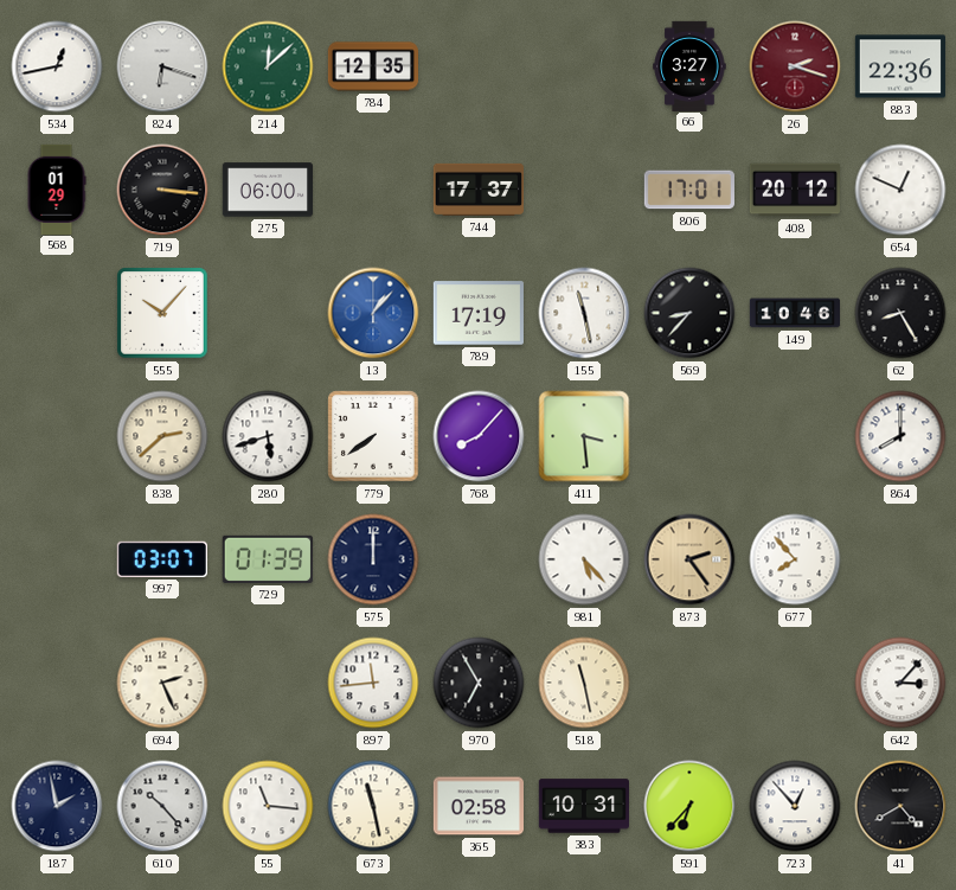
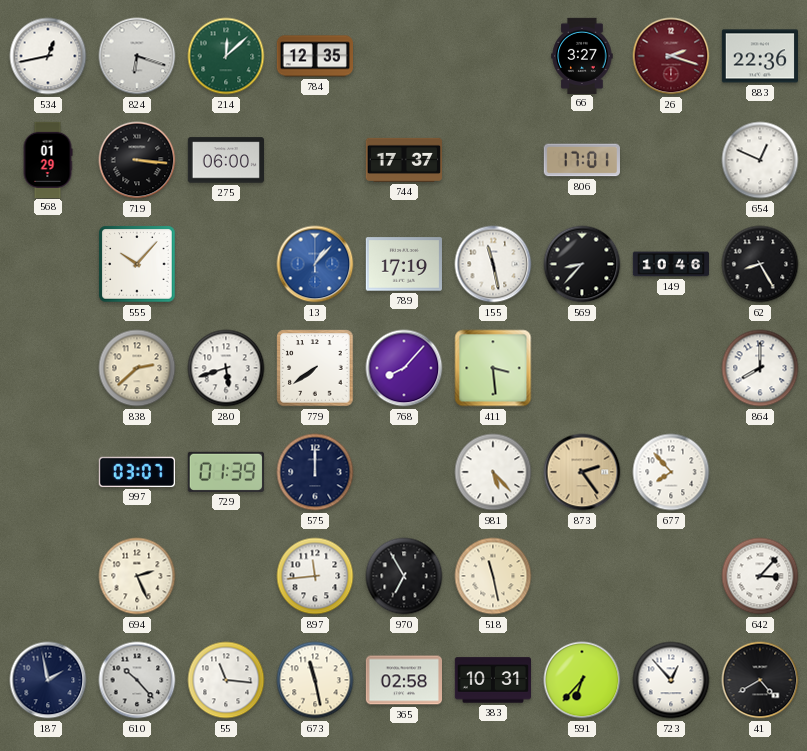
408: 20:12 -> none (794, 190)
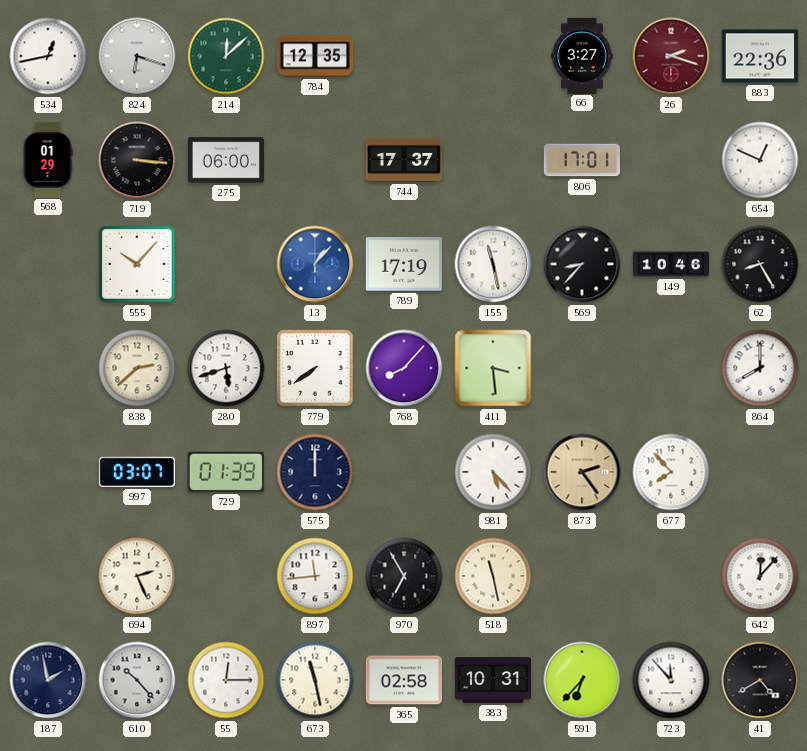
642: 3:07 -> 12:07 (760, 576)
55: 11:16 -> 12:15 (226, 680)
723: 12:53 -> 11:53 (671, 680)
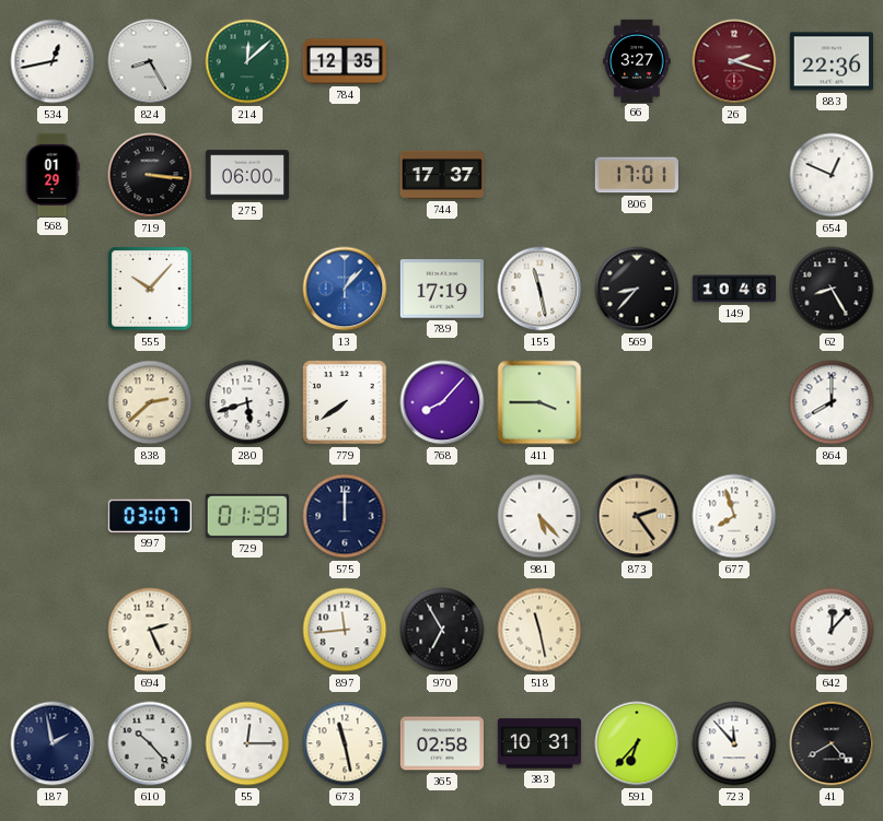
824: 6:18 -> 8:25 (150, 61)
411: 3:29 -> 3:45 (539, 402)
677: 7:53 -> 7:57 (734, 516)
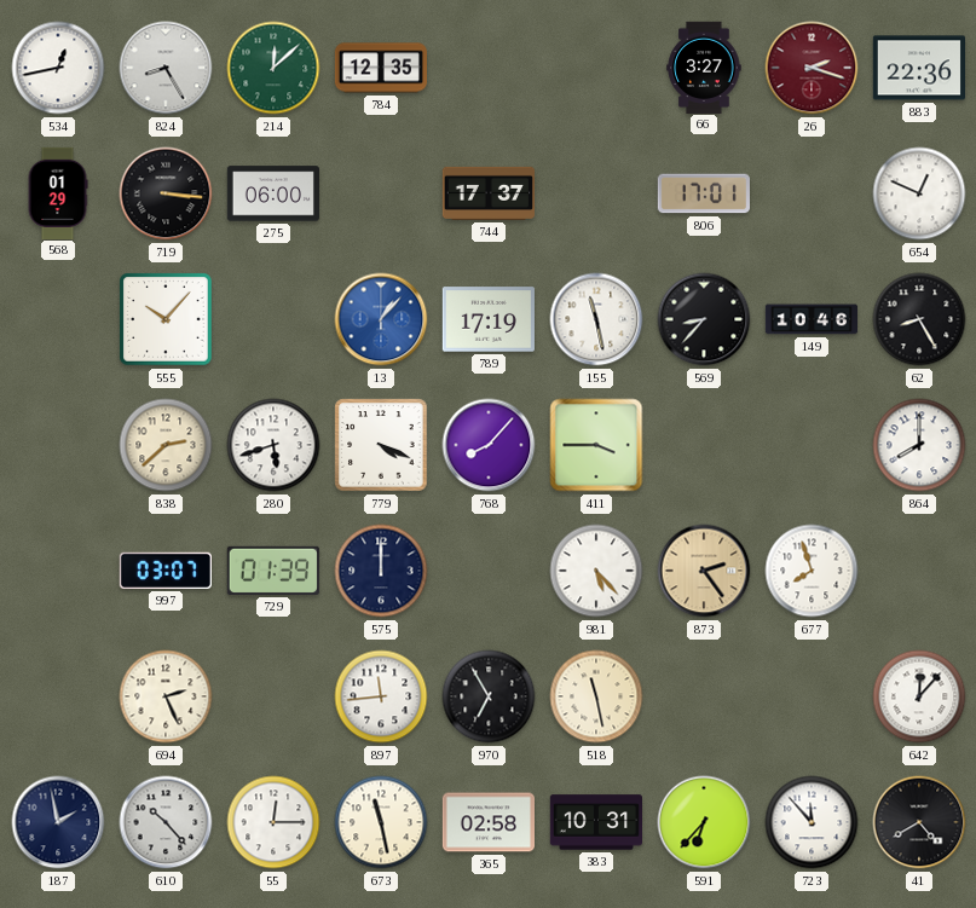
779: 7:39 -> 4:19 (381, 445)
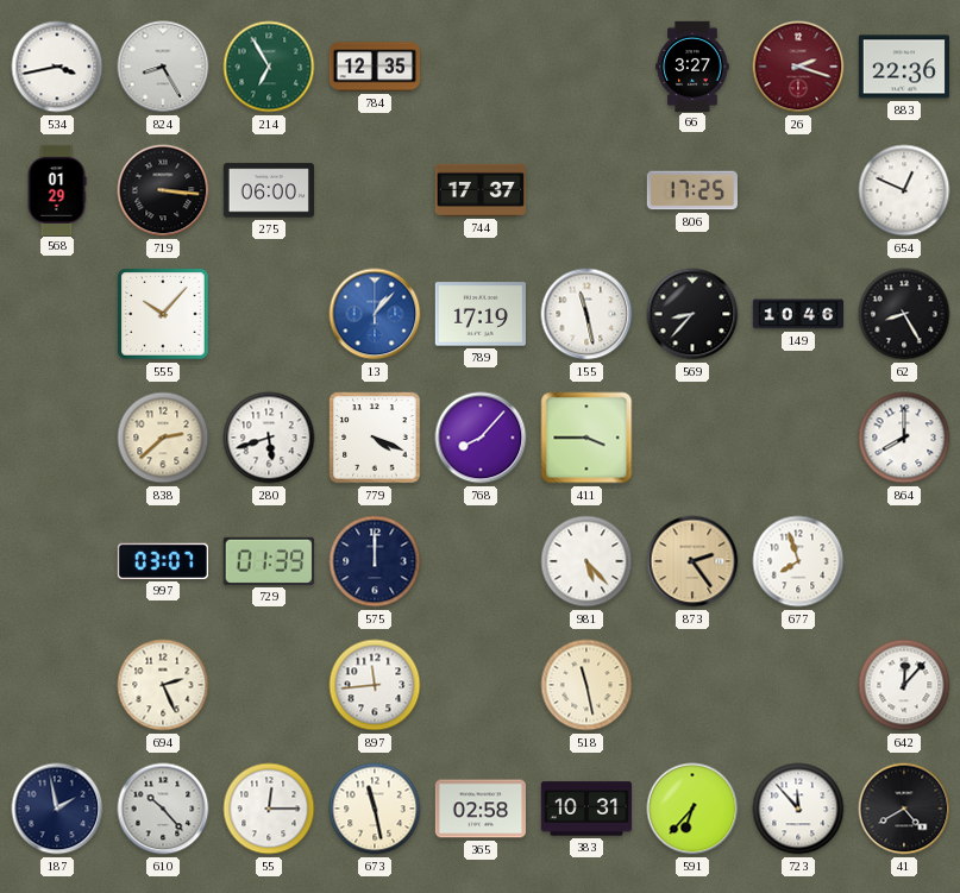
534: 12:43 -> 3:43 (57, 67)
214: 12:08 -> 6:55 (269, 67)
806: 17:01 -> 17:25 (692, 190)
970: 6:55 -> none (489, 696)
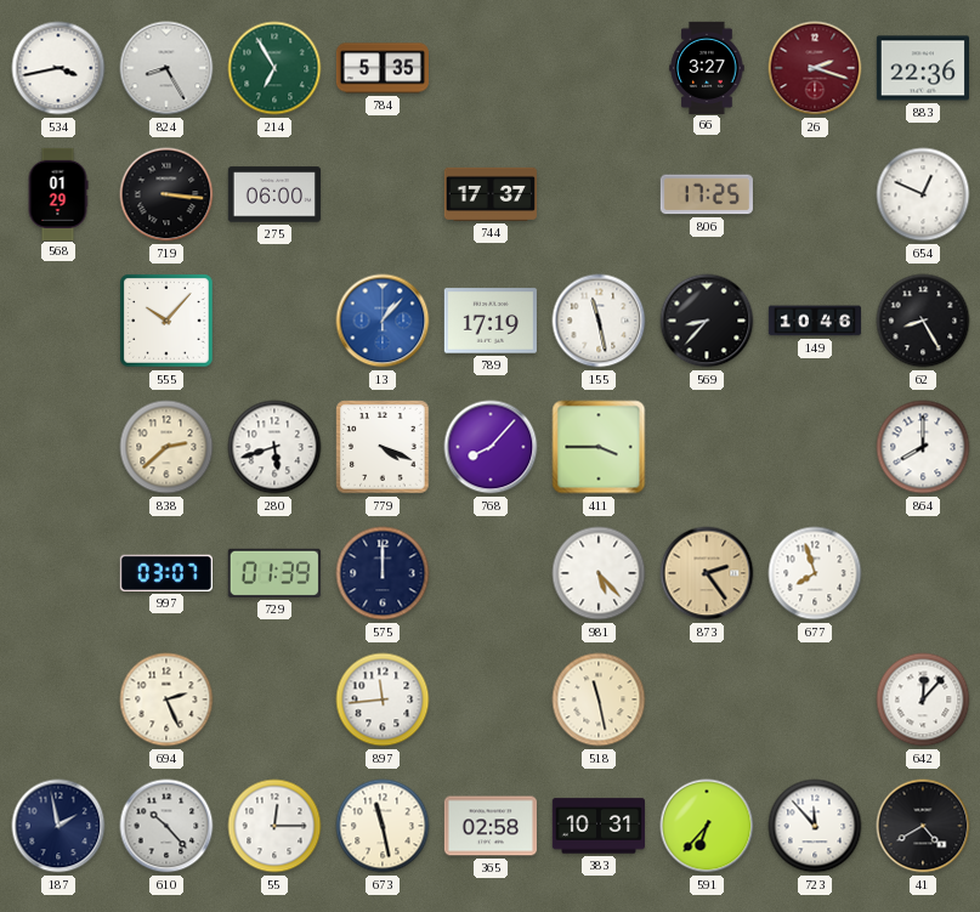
784: 12:35 -> 5:35 (381, 68)
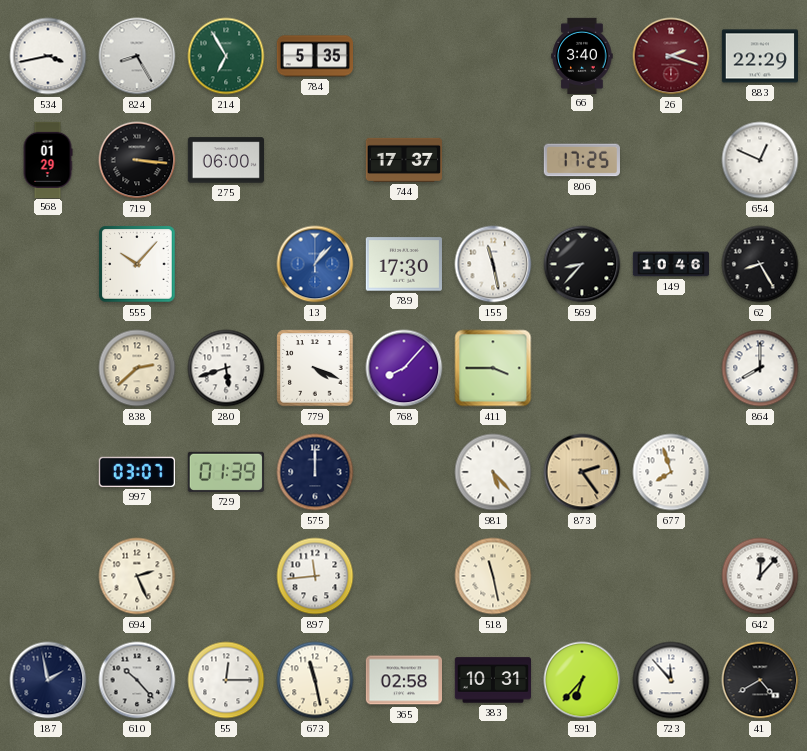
66: 3:27 -> 3:40 (582, 55)
883: 22:36 -> 22:29 (759, 56)
789: 17:19 -> 17:30 (404, 264)
